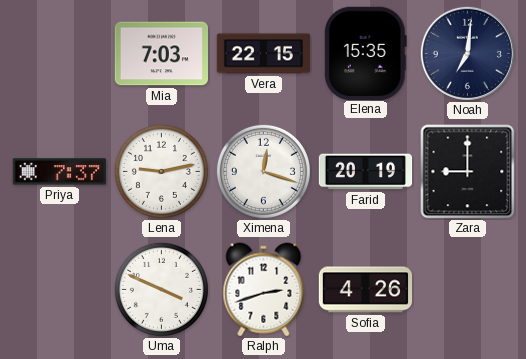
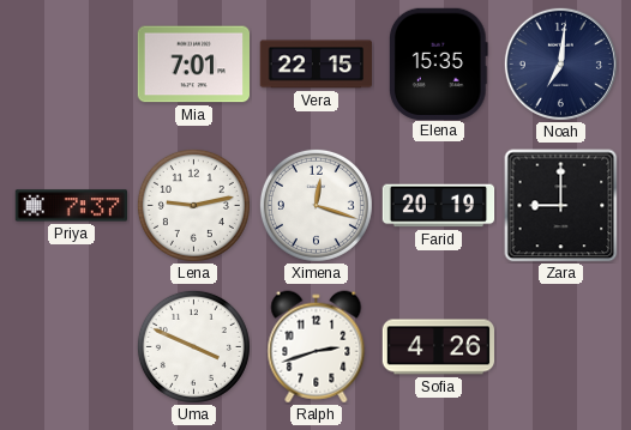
Mia: 7:03 -> 7:01 (193, 65)
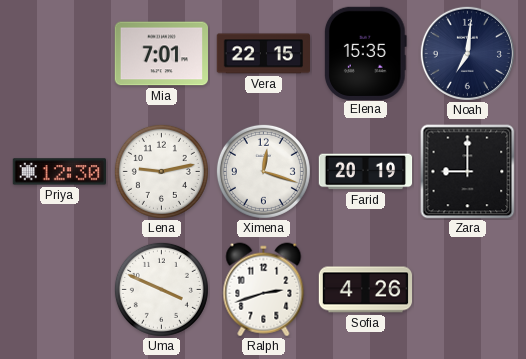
Priya: 7:37 -> 12:30 (59, 172)
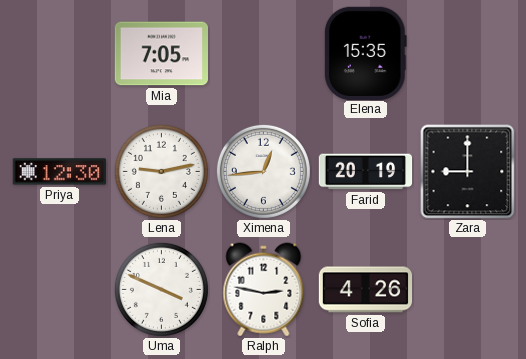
Mia: 7:01 -> 7:05 (161, 54)
Vera: 22:15 -> none (263, 54)
Noah: 7:01 -> none (467, 53)
Ximena: 12:18 -> 12:44 (263, 171)
Ralph: 2:42 -> 2:47 (264, 290)
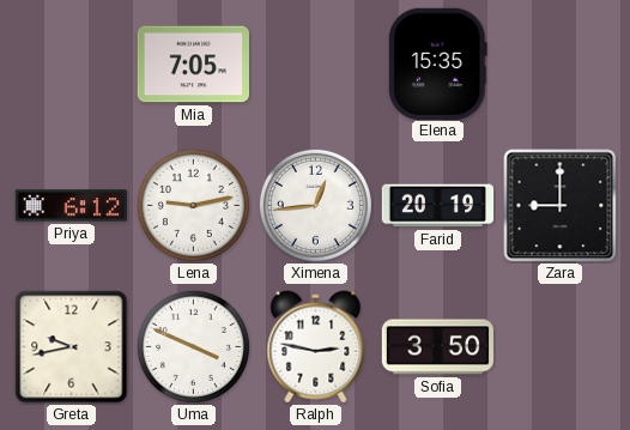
Priya: 12:30 -> 6:12 (71, 206)
Greta: none -> 9:43 (72, 347)
Sofia: 4:26 -> 3:50 (438, 347)
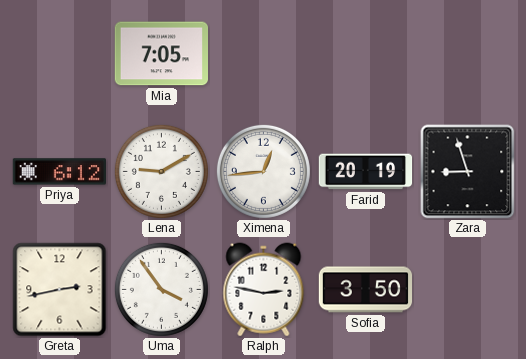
Elena: 15:35 -> none (438, 63)
Lena: 9:13 -> 9:10 (161, 171)
Zara: 9:00 -> 8:57 (468, 172)
Greta: 9:43 -> 2:43 (60, 290)
Uma: 3:49 -> 3:54 (161, 289)
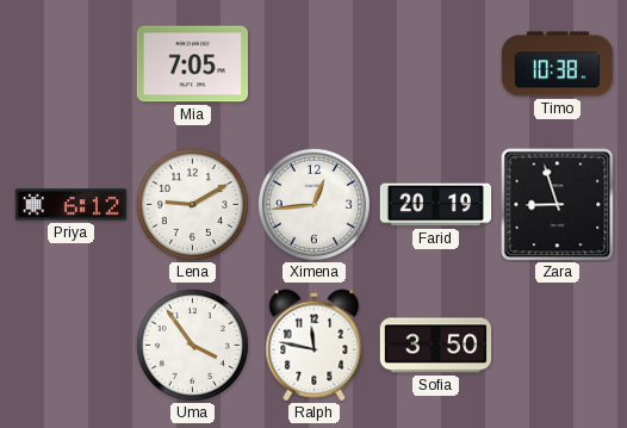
Timo: none -> 10:38 (558, 64)
Greta: 2:43 -> none (60, 290)
Ralph: 2:47 -> 11:47 (315, 346)
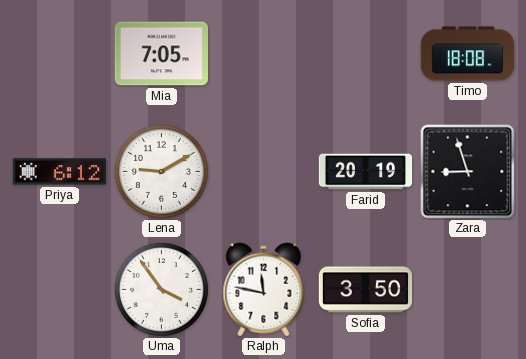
Timo: 10:38 -> 18:08 (468, 54)
Ximena: 12:44 -> none (313, 204)
